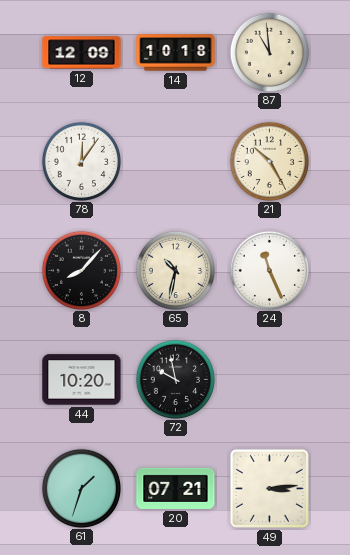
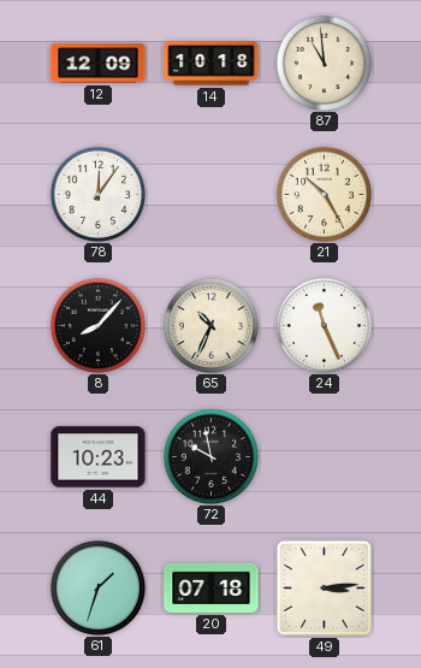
65: 10:32 -> 10:34 (210, 325)
44: 10:20 -> 10:23 (99, 457)
20: 07:21 -> 07:18 (212, 587)
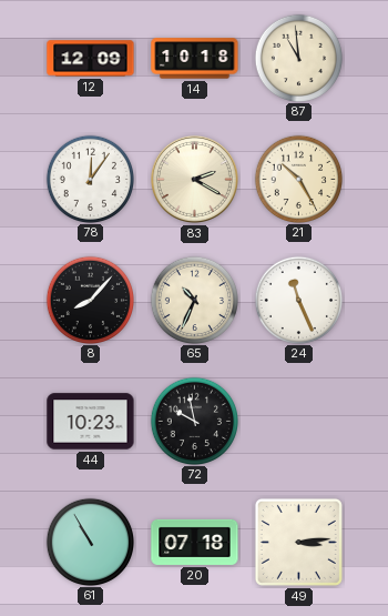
83: none -> 2:20 (194, 179)
61: 1:33 -> 10:55 (90, 542)
